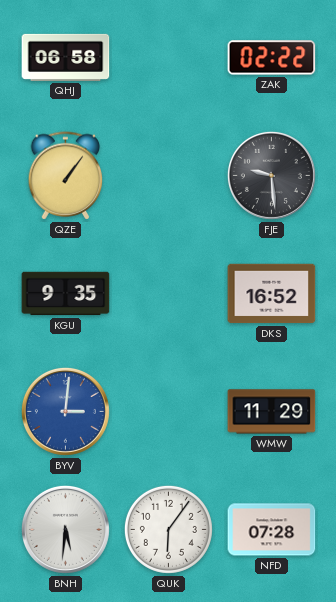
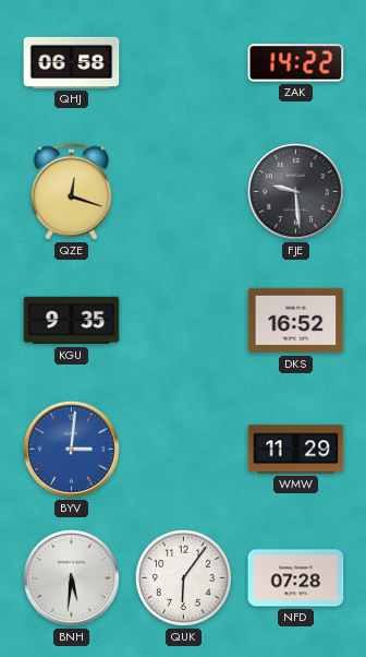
ZAK: 02:22 -> 14:22 (296, 63)
QZE: 1:06 -> 12:18 (72, 192)
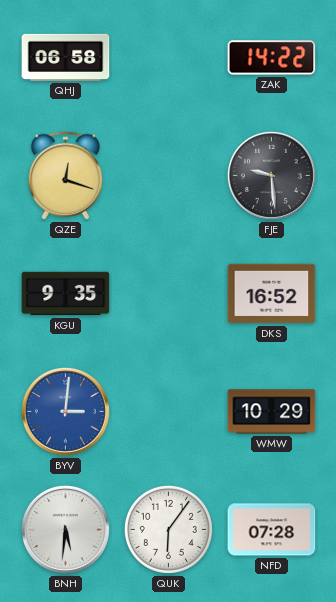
WMW: 11:29 -> 10:29 (272, 412)
